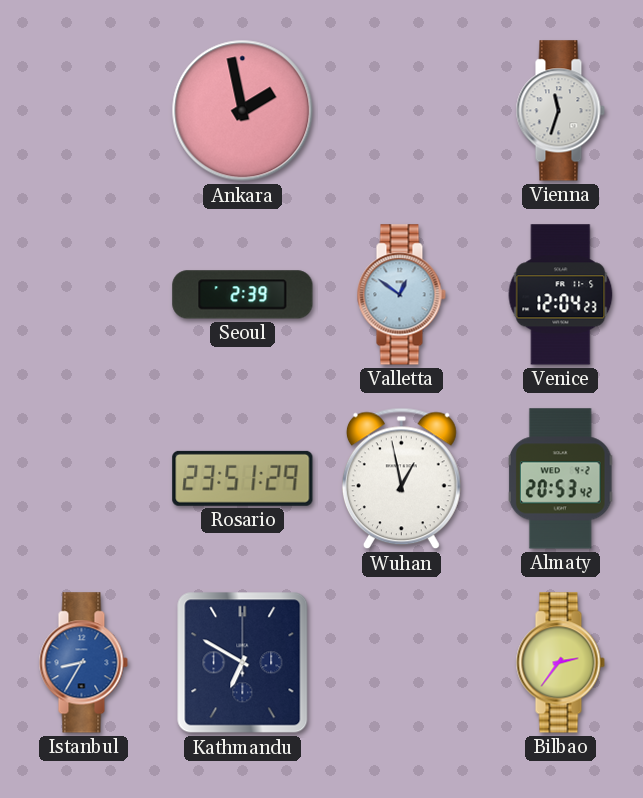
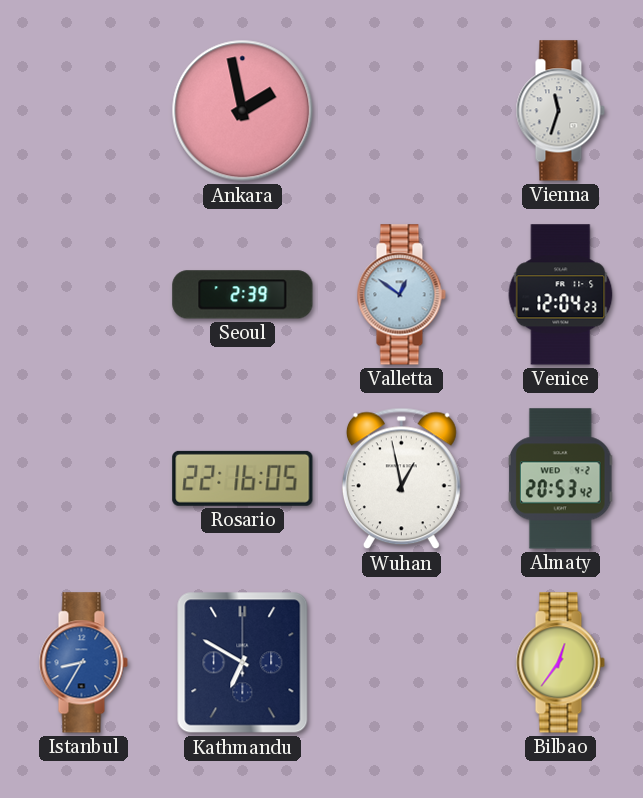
Rosario: 23:51 -> 22:16 (243, 478)
Bilbao: 2:36 -> 12:36 (560, 663)
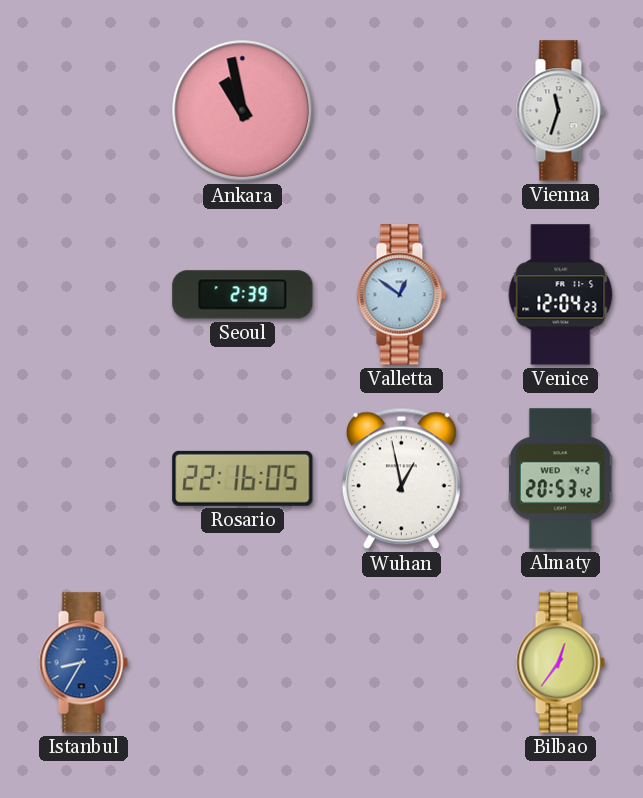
Ankara: 1:58 -> 10:58 (243, 111)
Kathmandu: 6:50 -> none (243, 663)
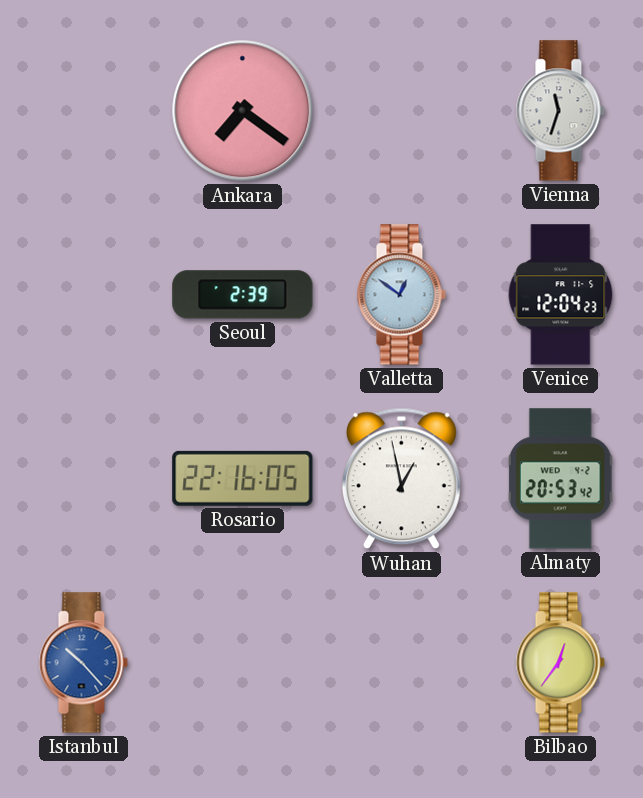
Ankara: 10:58 -> 7:21 (243, 111)
Istanbul: 8:35 -> 10:23 (83, 663)
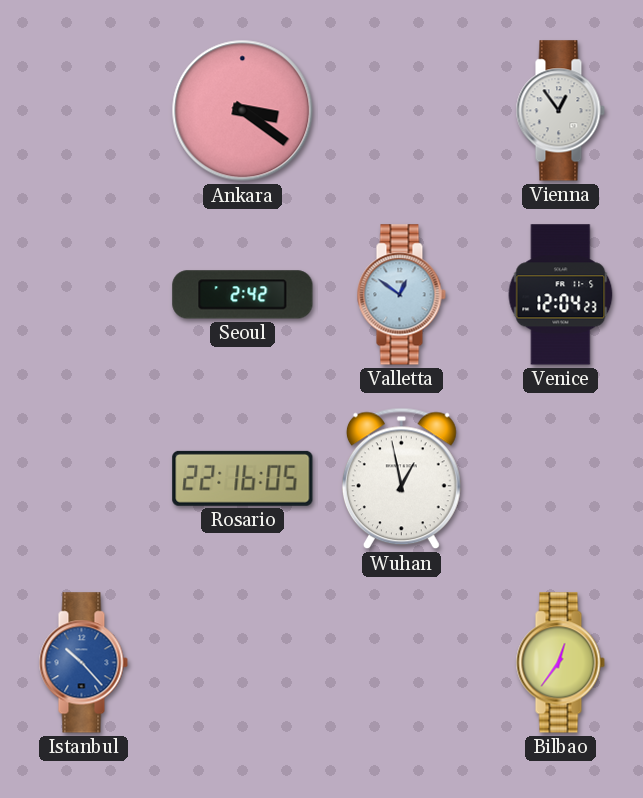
Ankara: 7:21 -> 3:21 (243, 111)
Vienna: 11:33 -> 12:54 (560, 111)
Seoul: 2:39 -> 2:42 (243, 295)
Almaty: 20:53 -> none (561, 479)
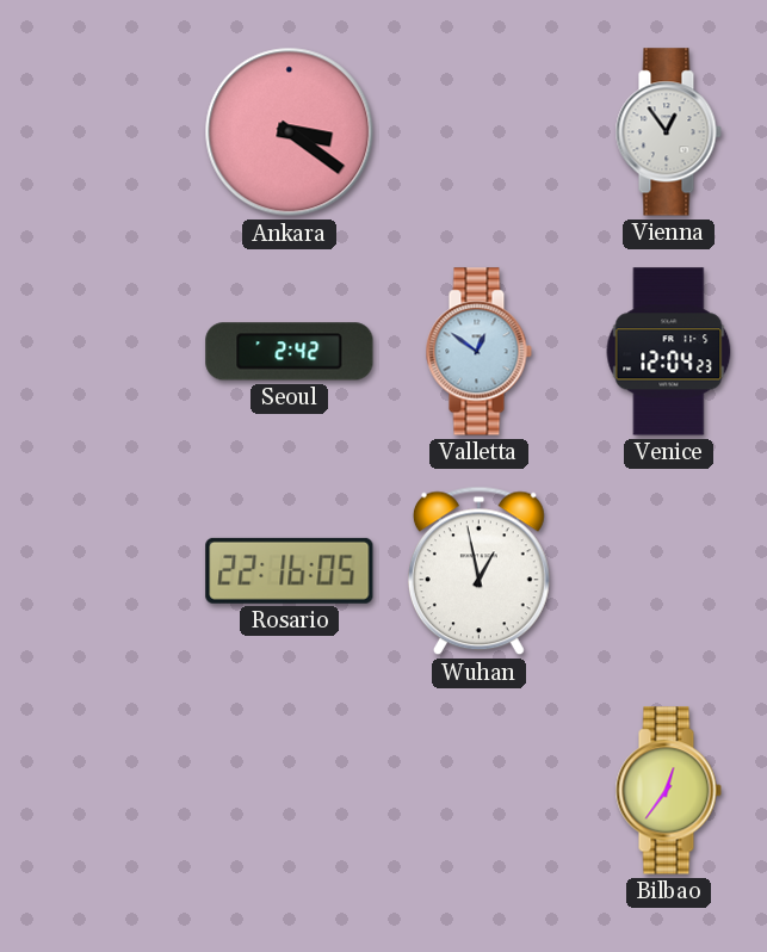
Istanbul: 10:23 -> none (83, 663)
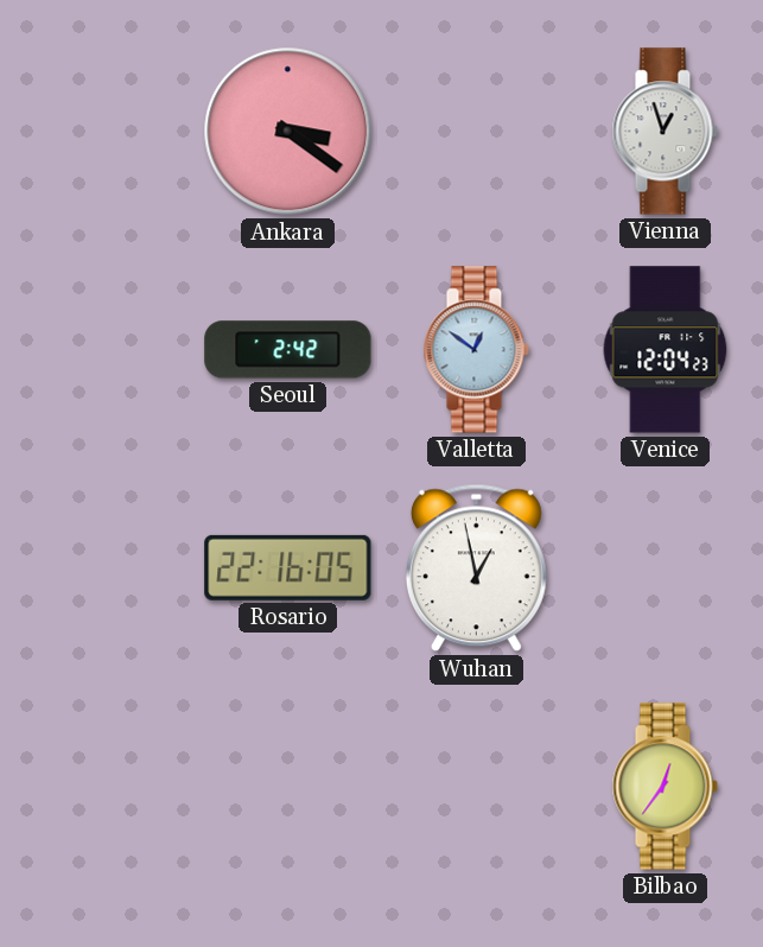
Vienna: 12:54 -> 12:57 (665, 132)
